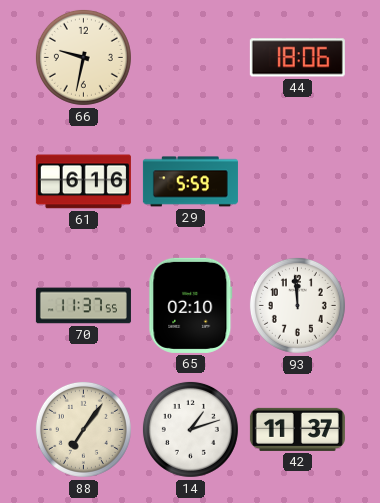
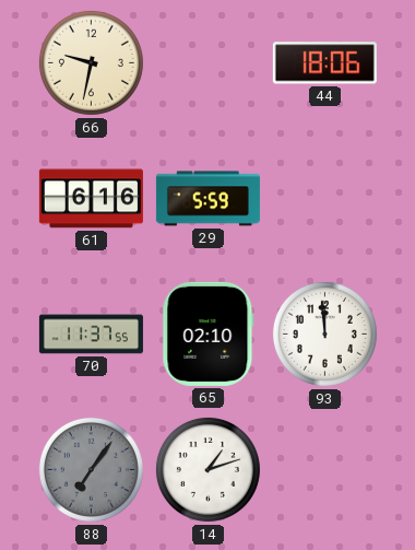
88 dial: cream -> grey (91, 469)
42: 11:37 -> none (297, 429)
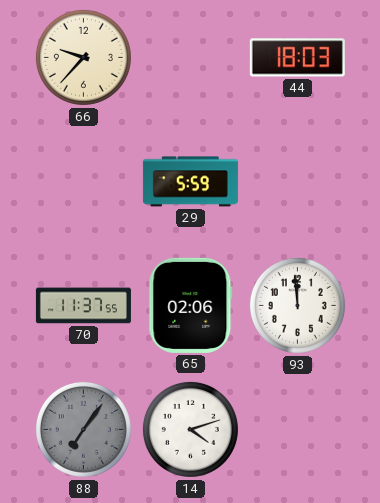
66: 9:32 -> 9:37 (83, 57)
44: 18:06 -> 18:03 (297, 58)
61: 6:16 -> none (91, 199)
65: 02:10 -> 02:06 (191, 305)
14: 1:12 -> 4:12 (190, 429)
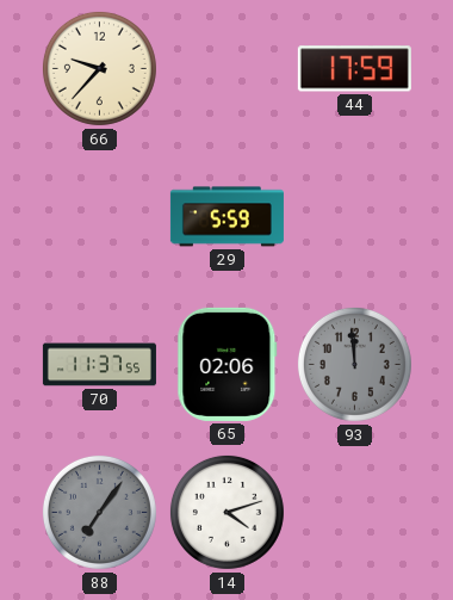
44: 18:03 -> 17:59 (354, 69)
93 dial: white -> grey (354, 364)
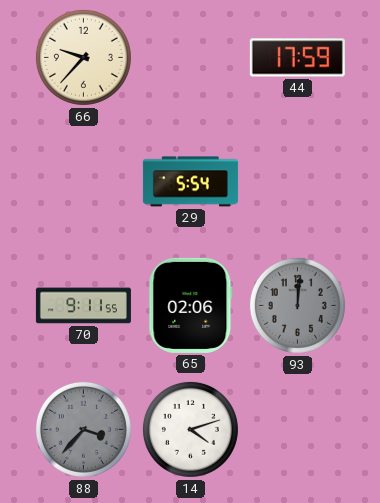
29: 5:59 -> 5:54 (190, 182)
70: 11:37 -> 9:11 (83, 306)
93: 11:59 -> 12:01 (297, 305)
88: 7:06 -> 3:37 (83, 429)
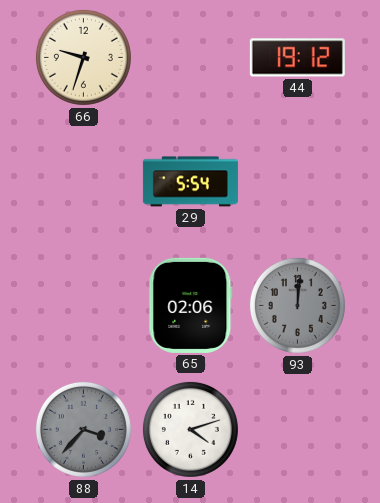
66: 9:37 -> 9:33 (83, 57)
44: 17:59 -> 19:12 (297, 58)
70: 9:11 -> none (83, 306)
